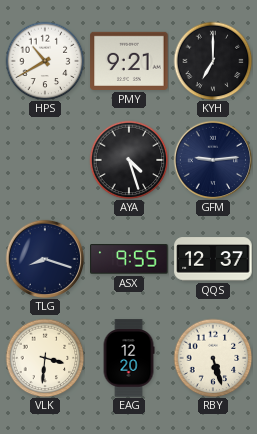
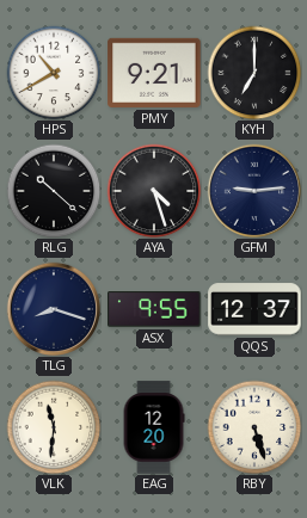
RLG: none -> 10:22 (54, 191)
VLK: 3:31 -> 11:31 (54, 427)
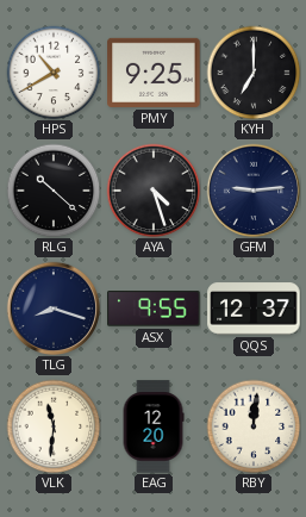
PMY: 9:21 -> 9:25 (154, 73)
RBY: 5:27 -> 12:01 (254, 426)
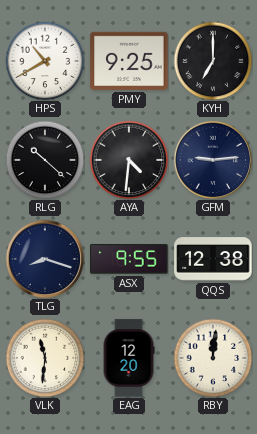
AYA: 4:27 -> 4:31 (129, 160)
QQS: 12:37 -> 12:38 (213, 259)
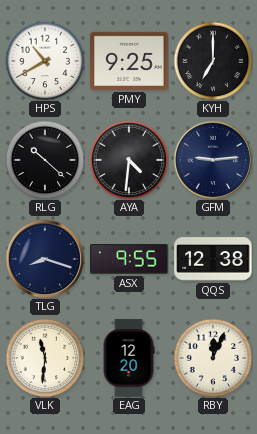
RBY: 12:01 -> 12:04 (213, 358)
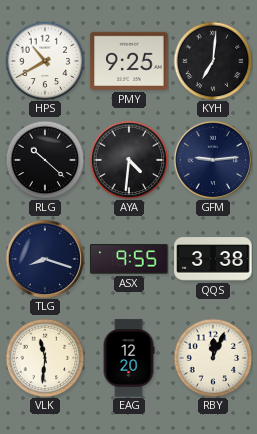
KYH: 7:00 -> 7:01 (213, 61)
QQS: 12:38 -> 3:38 (213, 259)
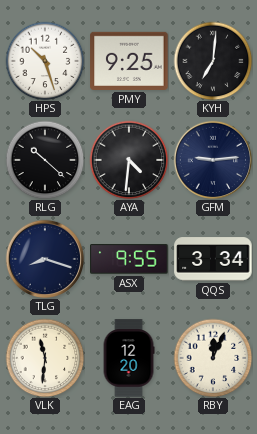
HPS: 10:40 -> 10:27 (45, 61)
QQS: 3:38 -> 3:34 (213, 259)
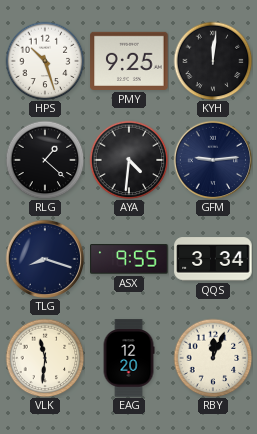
KYH: 7:01 -> 12:01 (213, 61)
RLG: 10:22 -> 1:22 (45, 160)
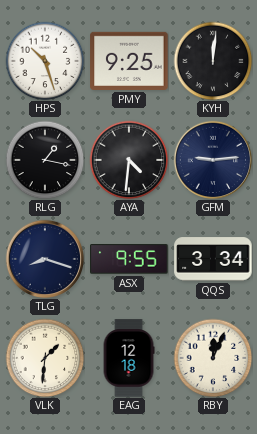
RLG: 1:22 -> 1:17 (45, 160)
VLK: 11:31 -> 1:31 (45, 358)
EAG: 12:20 -> 12:18 (129, 358)
